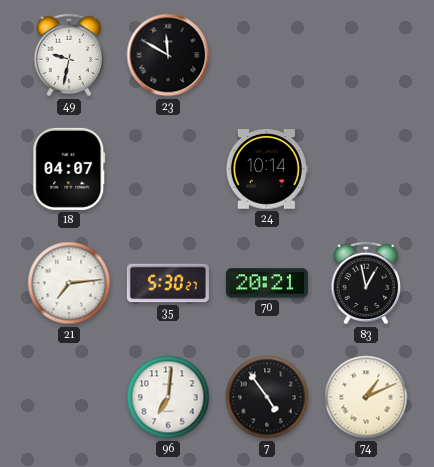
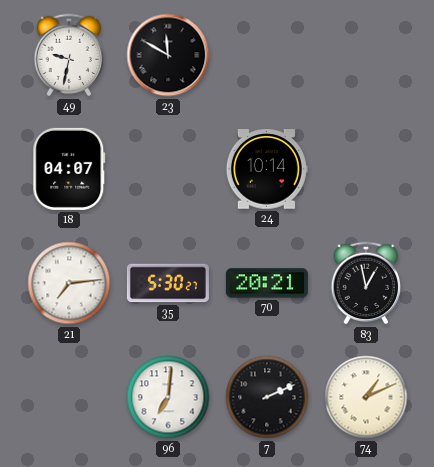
7: 4:54 -> 2:11 (267, 397)
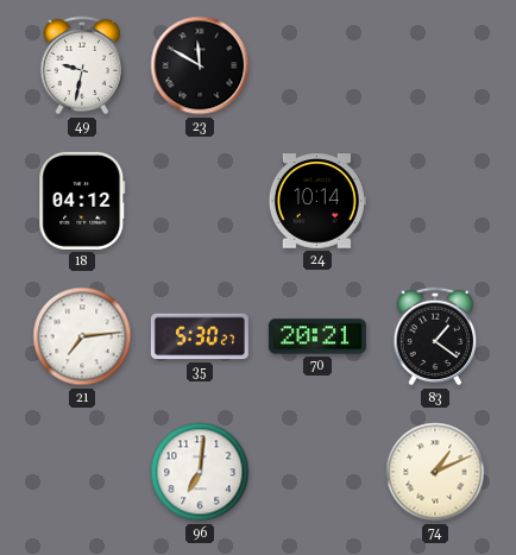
18: 04:07 -> 04:12 (82, 201)
83: 12:58 -> 1:21 (435, 336)
7: 2:11 -> none (267, 397)
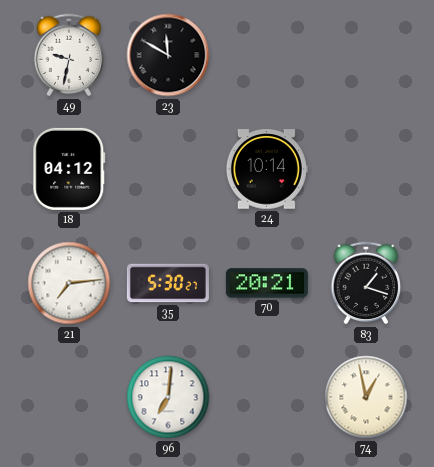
83: 1:21 -> 1:18 (366, 283)
74: 1:11 -> 12:58 (366, 397)
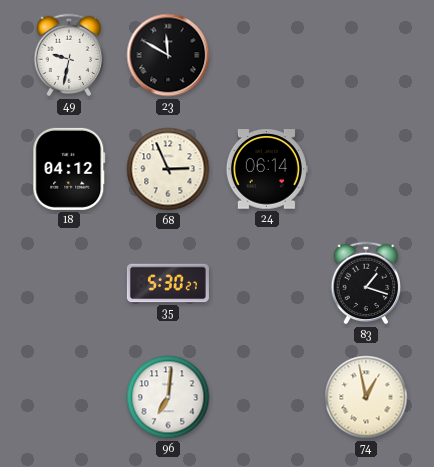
68: none -> 2:56 (168, 169)
24: 10:14 -> 06:14 (267, 169)
21: 7:14 -> none (69, 283)
70: 20:21 -> none (267, 283)
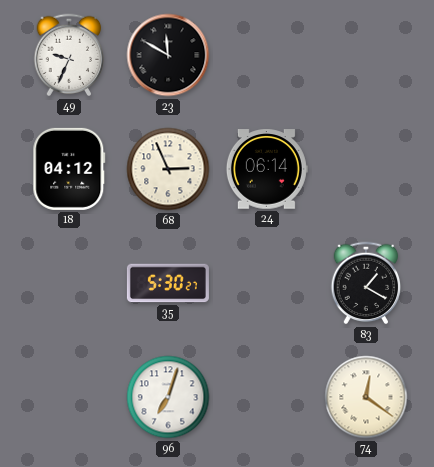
49: 9:32 -> 9:34 (69, 55)
83: 1:18 -> 1:20 (366, 283)
96: 7:01 -> 7:03 (168, 397)
74: 12:58 -> 12:21 (366, 397)
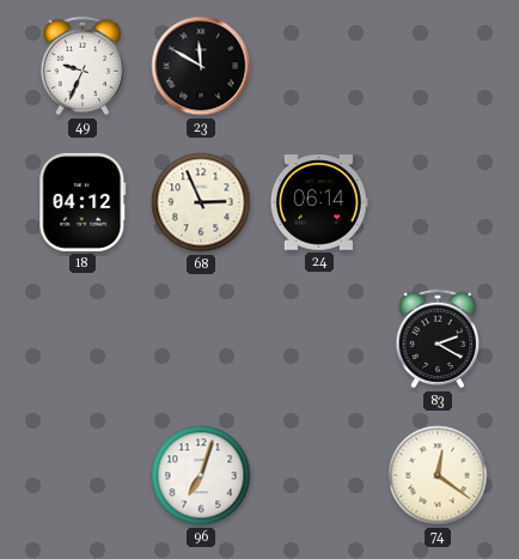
35: 5:30 -> none (168, 283)
83: 1:20 -> 2:20 (438, 339)
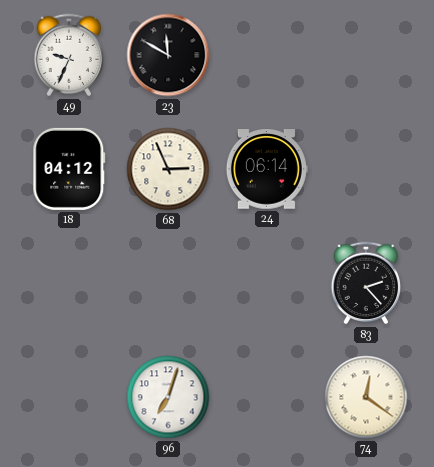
83: 2:20 -> 2:23 (366, 283)
